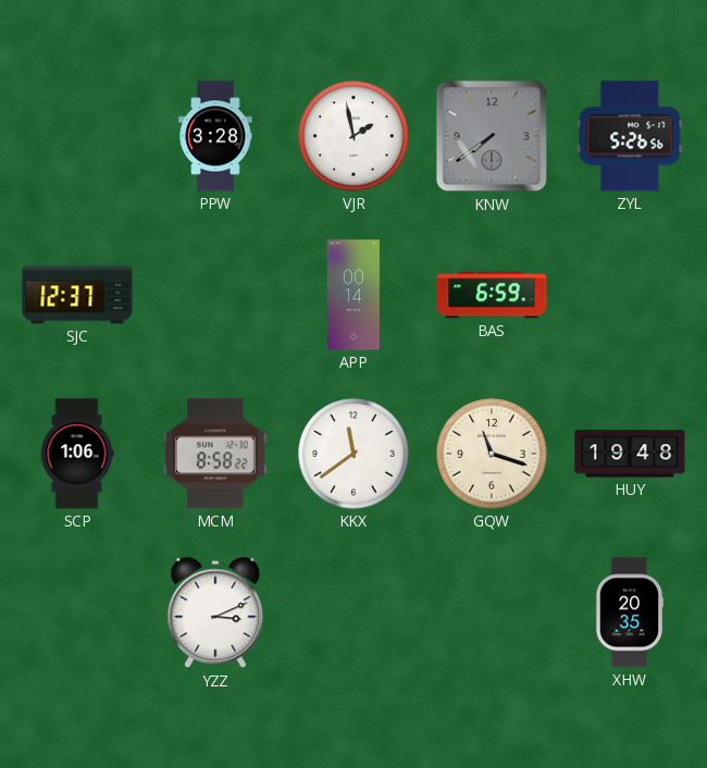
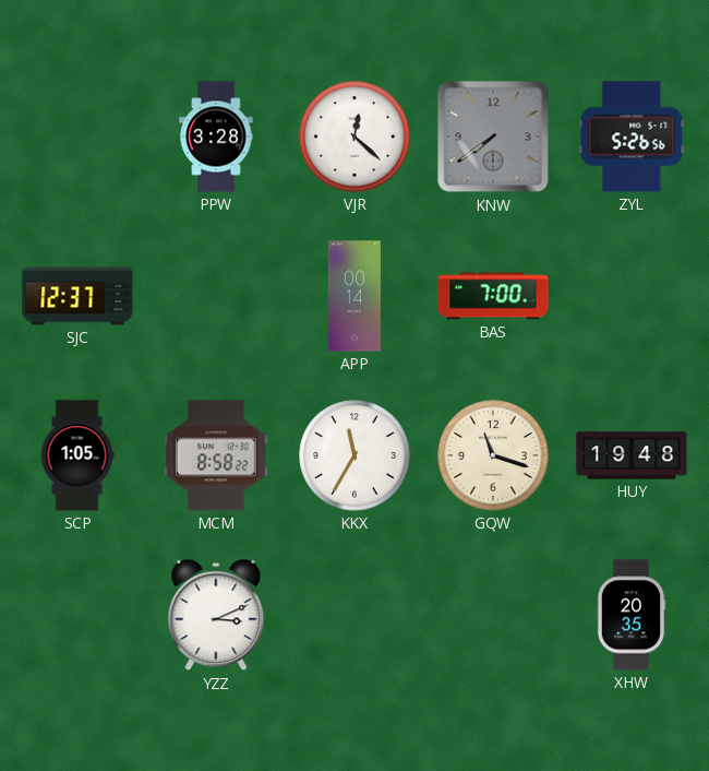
VJR: 1:58 -> 12:22 (354, 137)
BAS: 6:59 -> 7:00 (493, 296)
SCP: 1:06 -> 1:05 (77, 455)
KKX: 11:39 -> 11:35 (354, 455)
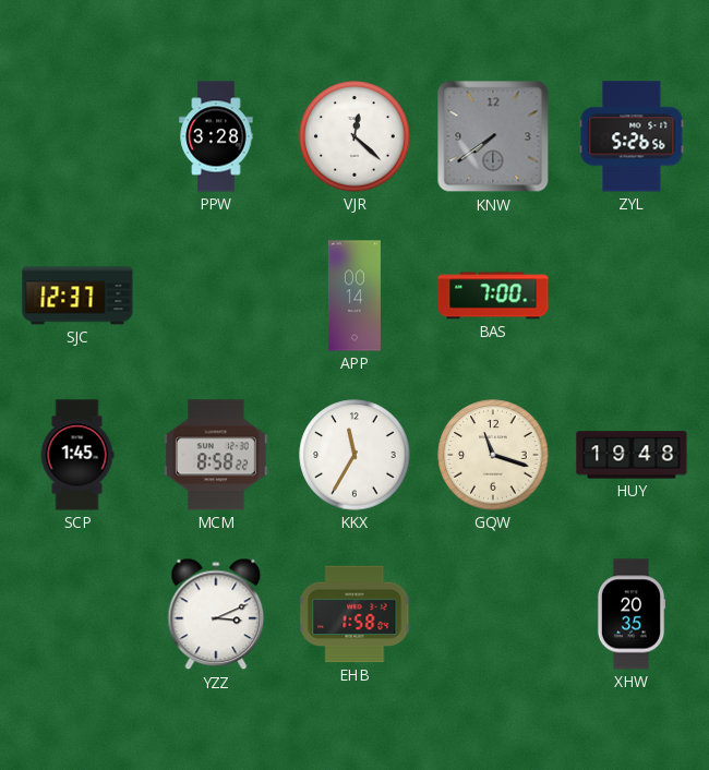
SCP: 1:05 -> 1:45 (77, 455)
EHB: none -> 1:58 (354, 614)
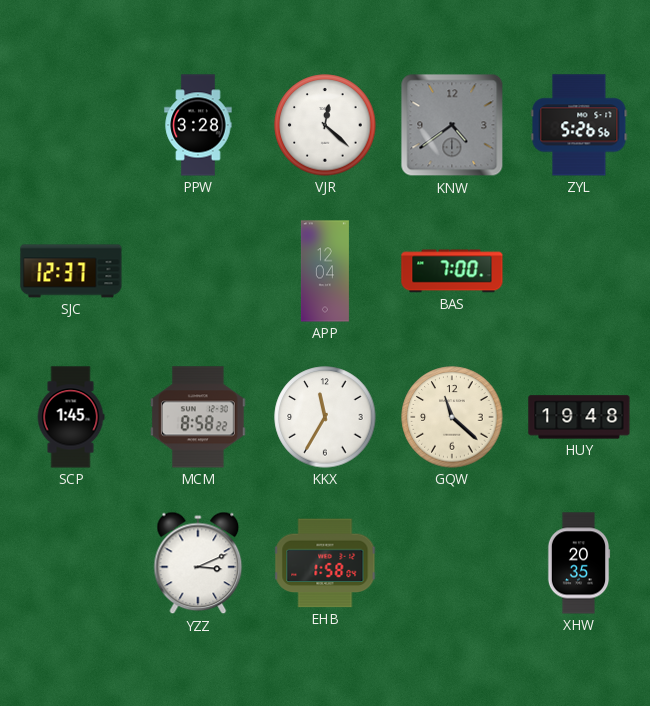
KNW: 7:39 -> 4:39 (452, 125)
APP: 00:14 -> 12:04 (325, 271)
GQW: 11:18 -> 11:22 (452, 417)
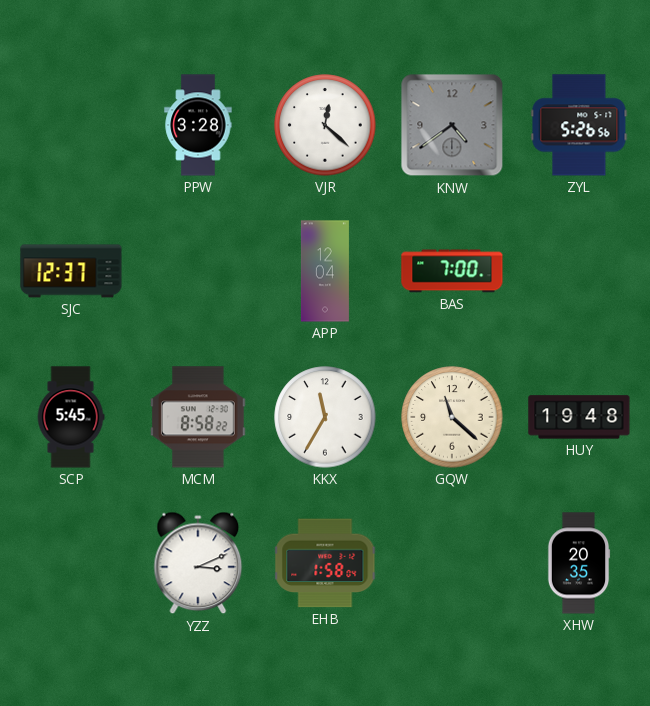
SCP: 1:45 -> 5:45 (71, 417)
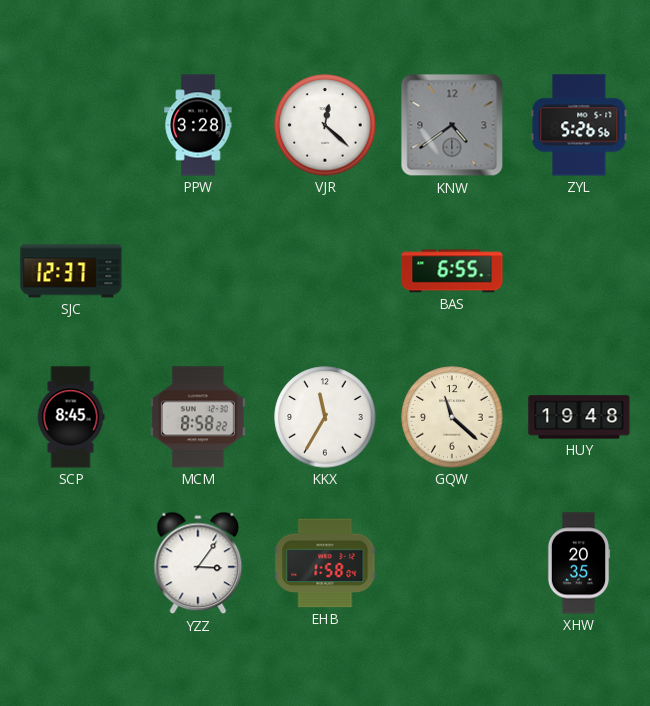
APP: 12:04 -> none (325, 271)
BAS: 7:00 -> 6:55 (452, 271)
SCP: 5:45 -> 8:45 (71, 417)
YZZ: 3:11 -> 3:06 (198, 563)
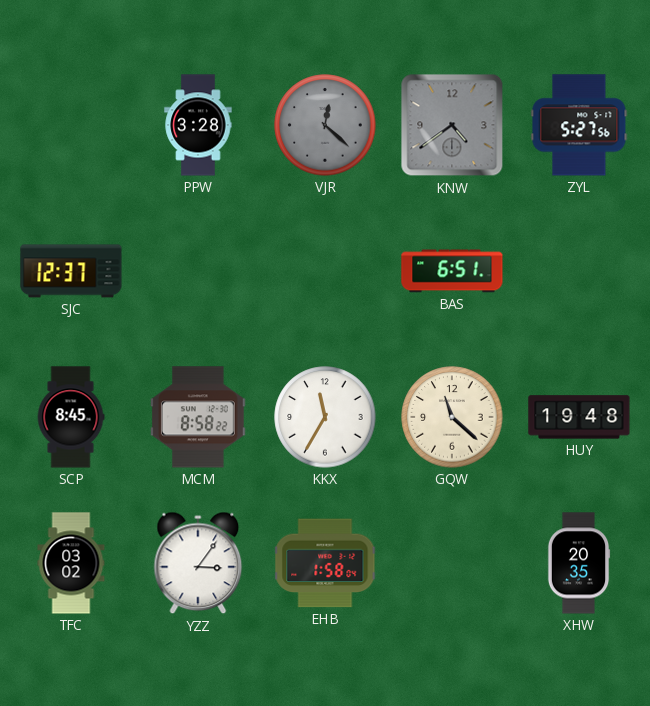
VJR dial: white -> grey (325, 125)
ZYL: 5:26 -> 5:27 (579, 125)
BAS: 6:55 -> 6:51 (452, 271)
TFC: none -> 03:02 (71, 563)
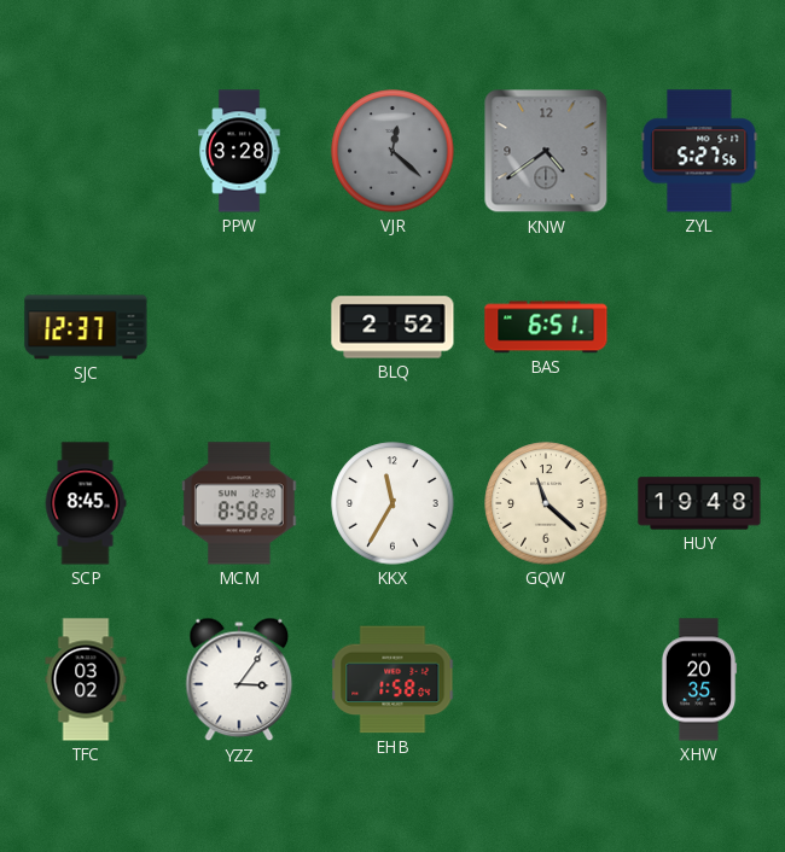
BLQ: none -> 2:52 (392, 327)
